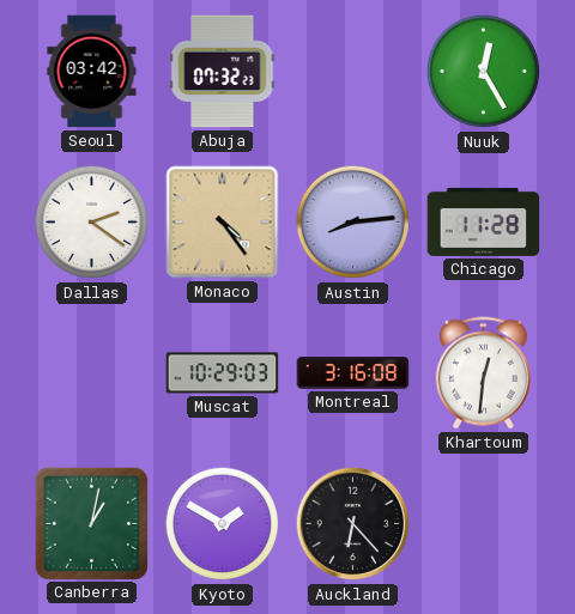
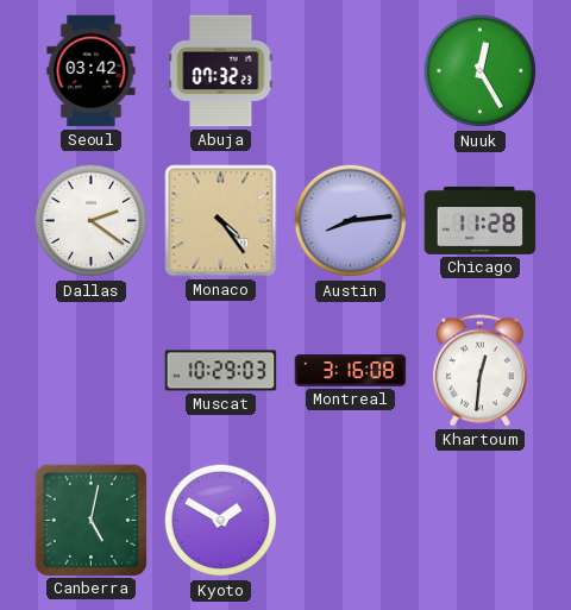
Canberra: 1:02 -> 5:02 (90, 520)
Auckland: 6:23 -> none (353, 524)
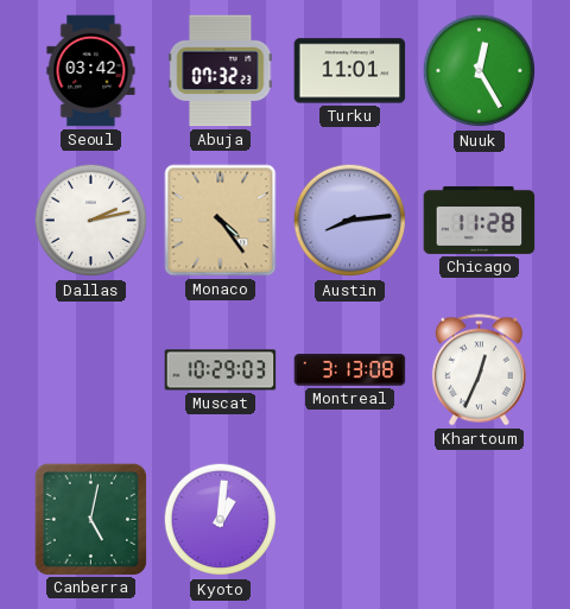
Turku: none -> 11:01 (350, 71)
Dallas: 2:21 -> 2:13 (91, 221)
Montreal: 3:16 -> 3:13 (350, 370)
Khartoum: 12:31 -> 12:34 (479, 370)
Kyoto: 1:50 -> 1:01 (221, 520)
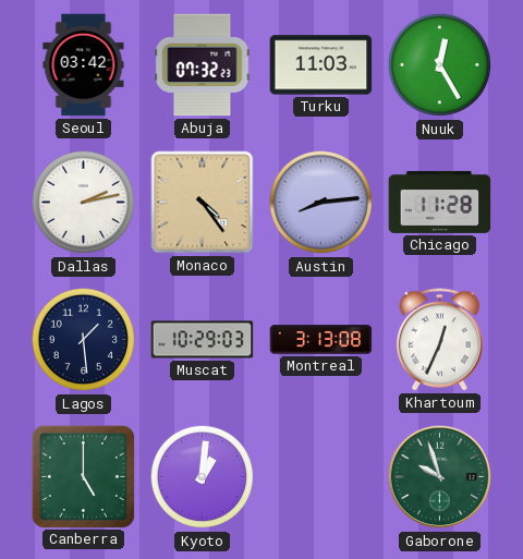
Turku: 11:01 -> 11:03 (321, 65)
Lagos: none -> 1:29 (84, 340)
Canberra: 5:02 -> 5:00 (83, 476)
Gaborone: none -> 9:57 (440, 477)
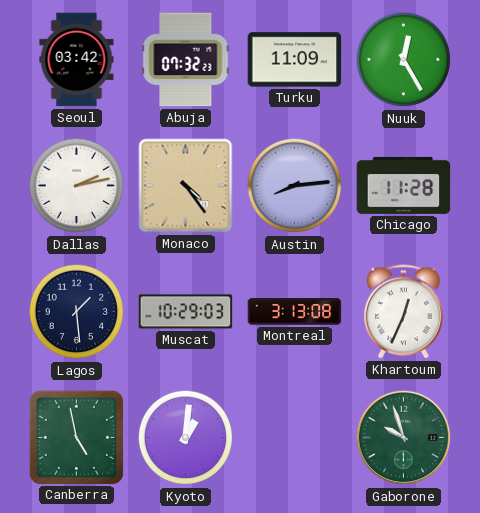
Turku: 11:03 -> 11:09 (295, 60)
Canberra: 5:00 -> 4:58 (76, 437)
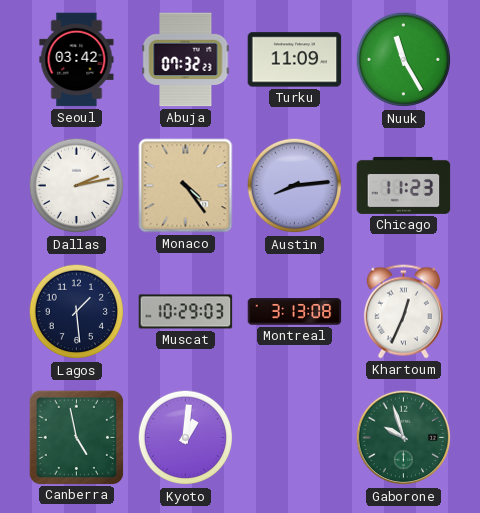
Nuuk: 12:25 -> 11:25 (404, 60)
Chicago: 11:28 -> 11:23 (404, 185)
